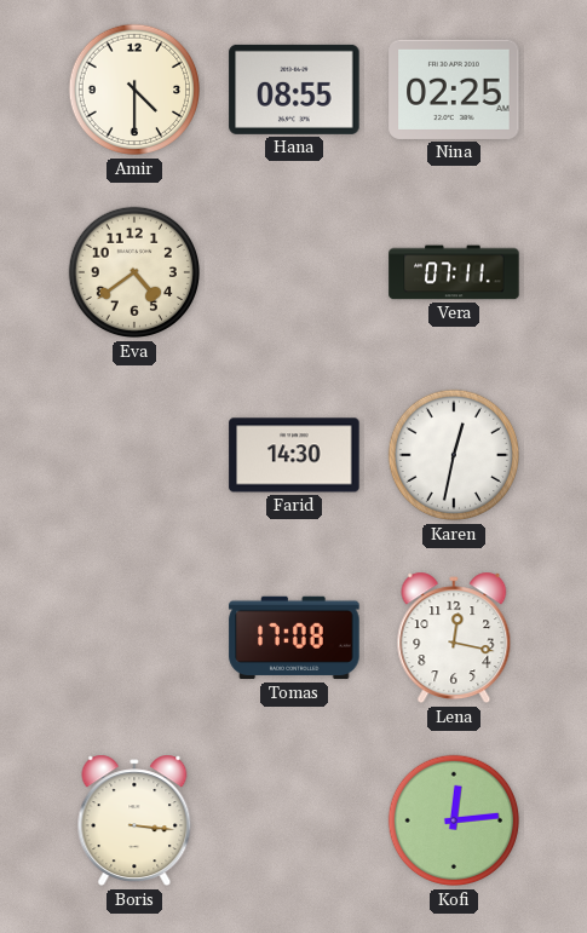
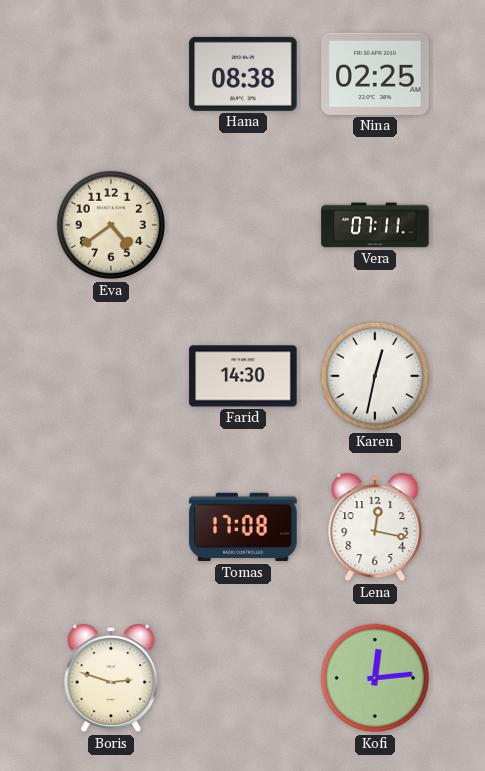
Amir: 4:30 -> none (134, 90)
Hana: 08:55 -> 08:38 (243, 74)
Boris: 3:16 -> 2:48 (111, 678)
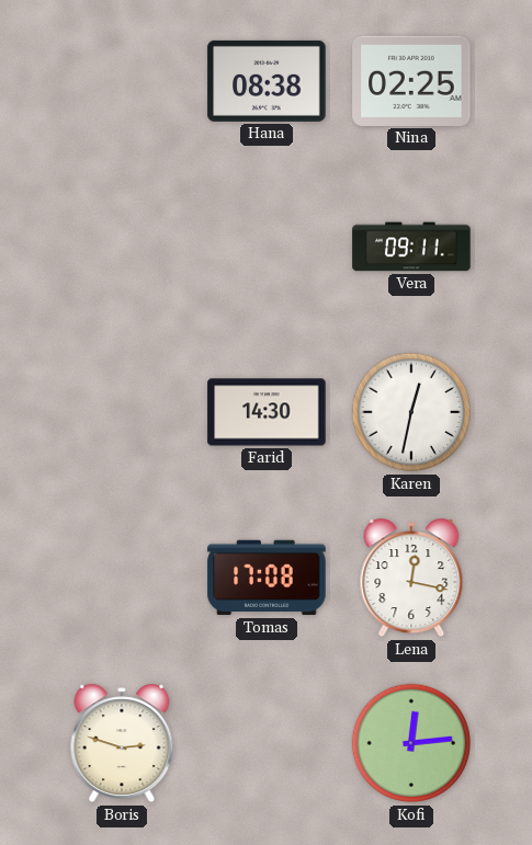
Eva: 4:39 -> none (111, 225)
Vera: 07:11 -> 09:11 (411, 247)
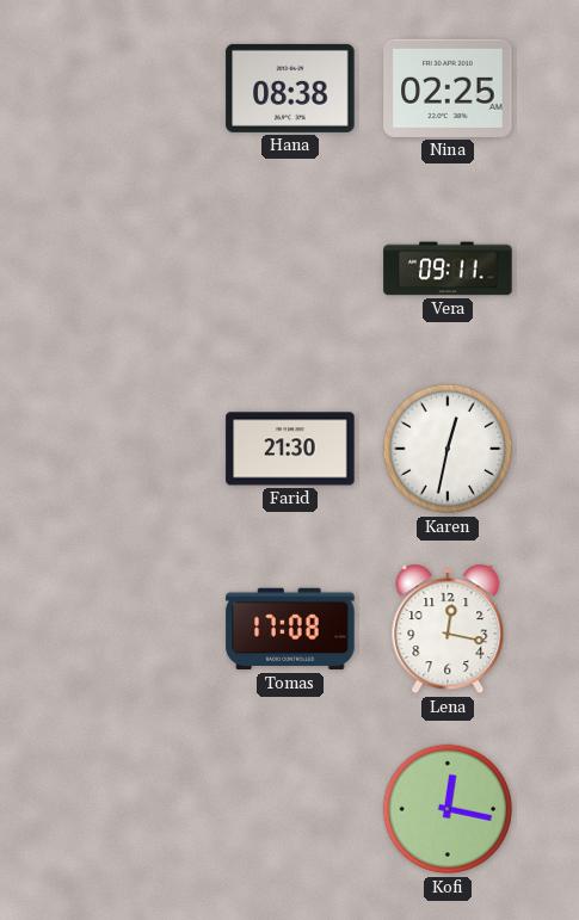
Farid: 14:30 -> 21:30 (290, 449)
Boris: 2:48 -> none (122, 743)
Kofi: 12:14 -> 12:17 (448, 809)
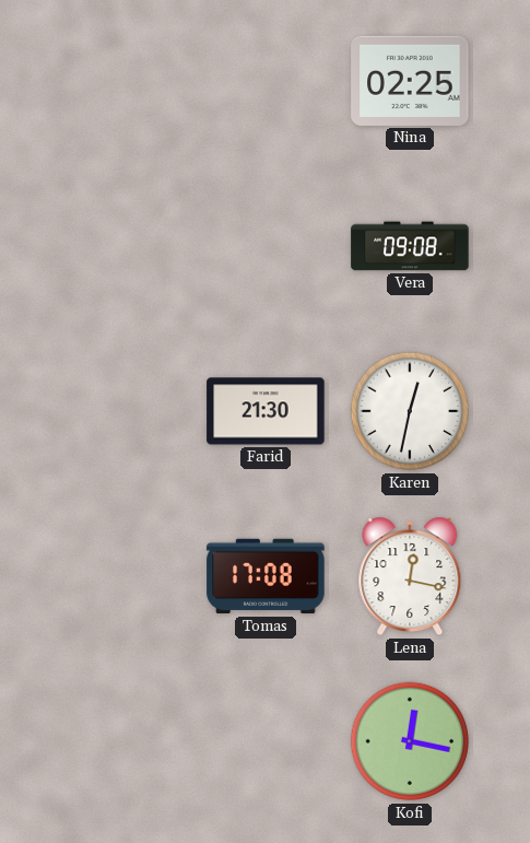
Hana: 08:38 -> none (290, 88)
Vera: 09:11 -> 09:08 (410, 246)
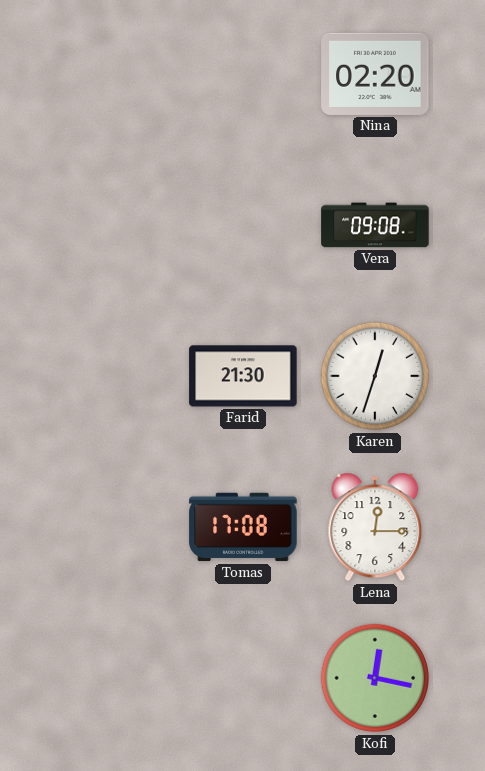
Nina: 02:25 -> 02:20 (375, 74)
Karen: 12:32 -> 12:33 (375, 376)
Lena: 12:17 -> 12:15 (375, 527)
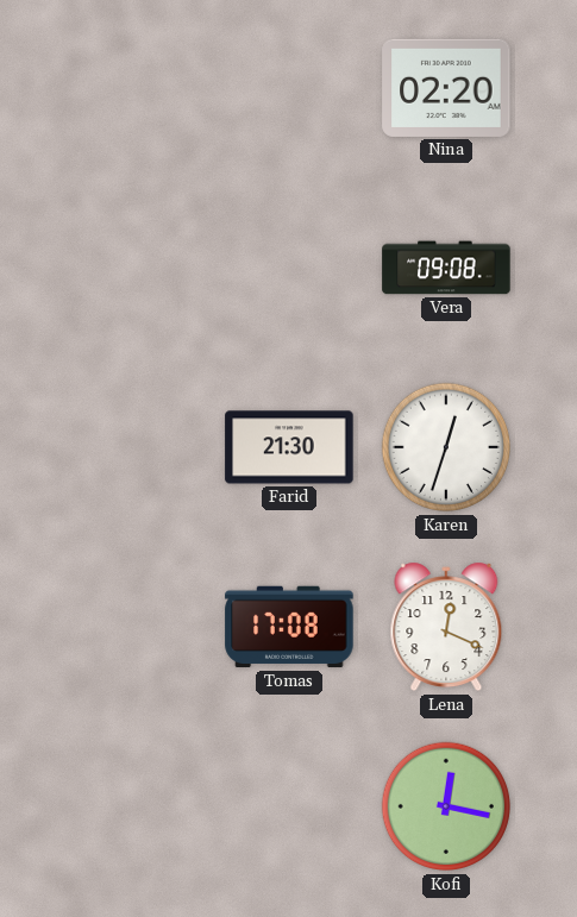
Lena: 12:15 -> 12:19 (446, 627)
